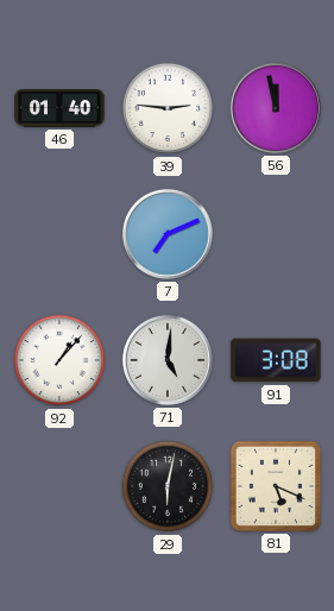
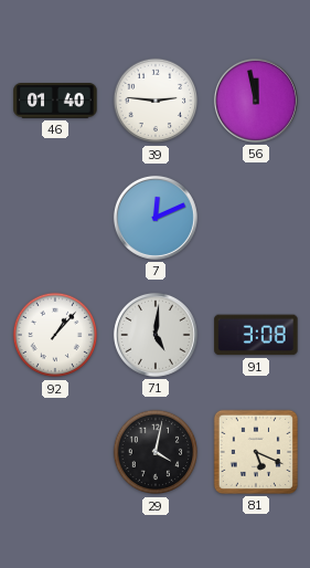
7: 7:11 -> 12:11 (156, 218)
29: 6:02 -> 4:02 (156, 452)
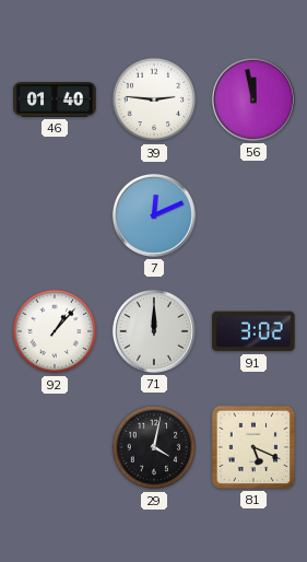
71: 5:01 -> 12:00 (154, 331)
91: 3:08 -> 3:02 (253, 331)
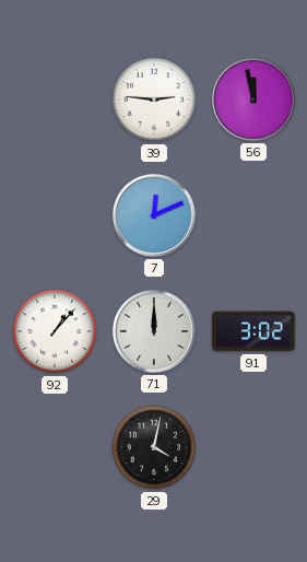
46: 01:40 -> none (55, 101)
81: 5:19 -> none (253, 447)
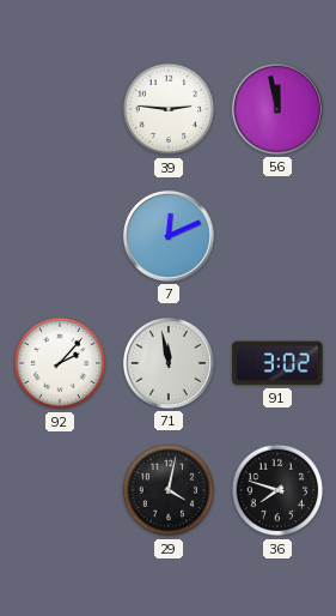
92: 1:07 -> 2:07 (60, 363)
71: 12:00 -> 11:58 (169, 363)
36: none -> 7:48 (277, 490)
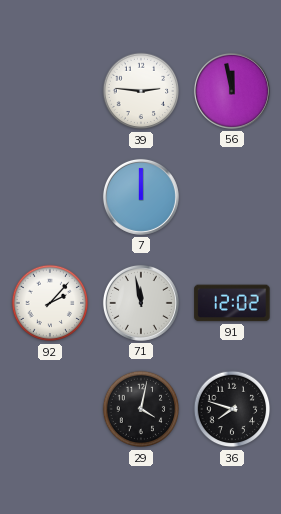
7: 12:11 -> 12:00 (141, 197)
91: 3:02 -> 12:02 (232, 303)
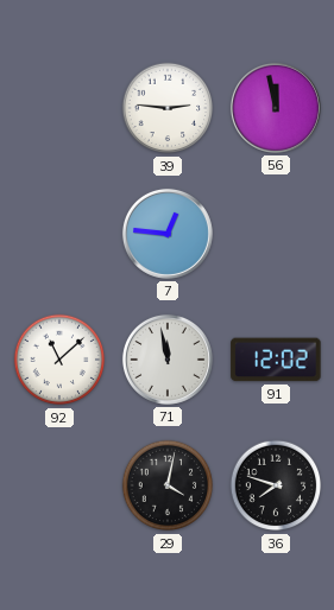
7: 12:00 -> 12:46 (168, 234)
92: 2:07 -> 11:08 (59, 360)
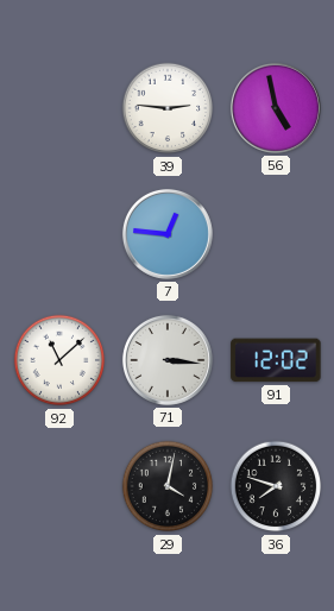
56: 11:58 -> 4:58 (276, 108)
71: 11:58 -> 3:16 (168, 360)
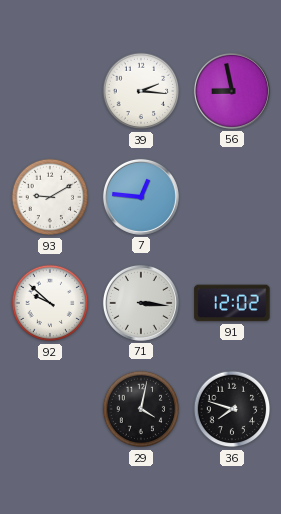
39: 2:46 -> 2:16 (141, 91)
56: 4:58 -> 8:58 (232, 91)
93: none -> 9:10 (50, 197)
92: 11:08 -> 9:52 (50, 303)
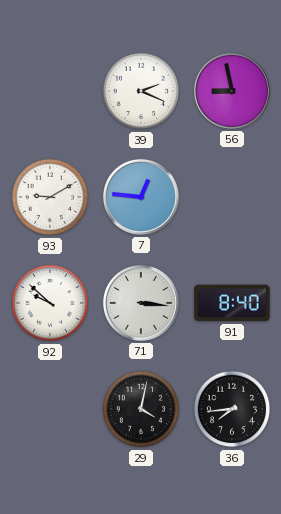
39: 2:16 -> 2:19 (141, 91)
91: 12:02 -> 8:40 (232, 303)
36: 7:48 -> 7:44 (232, 409)
